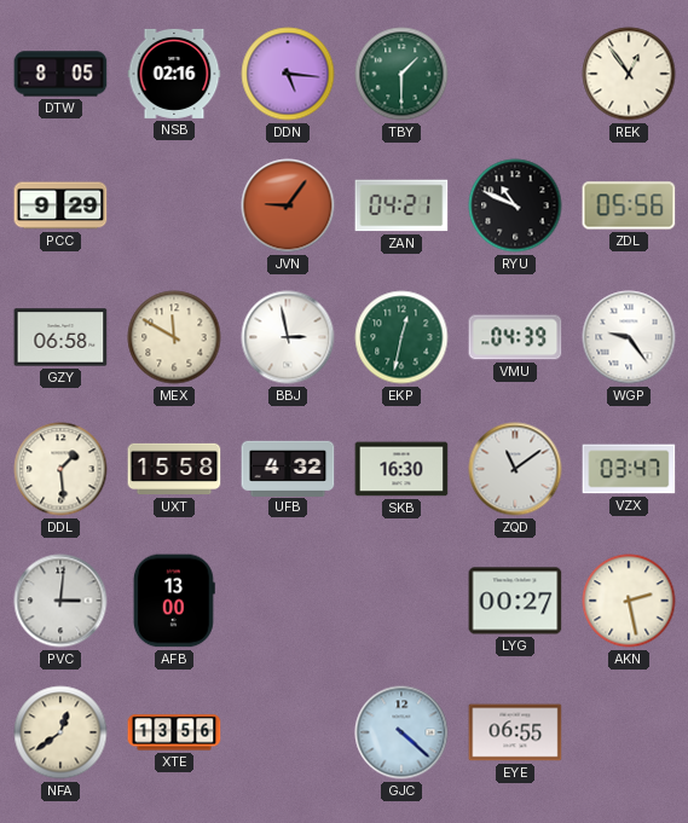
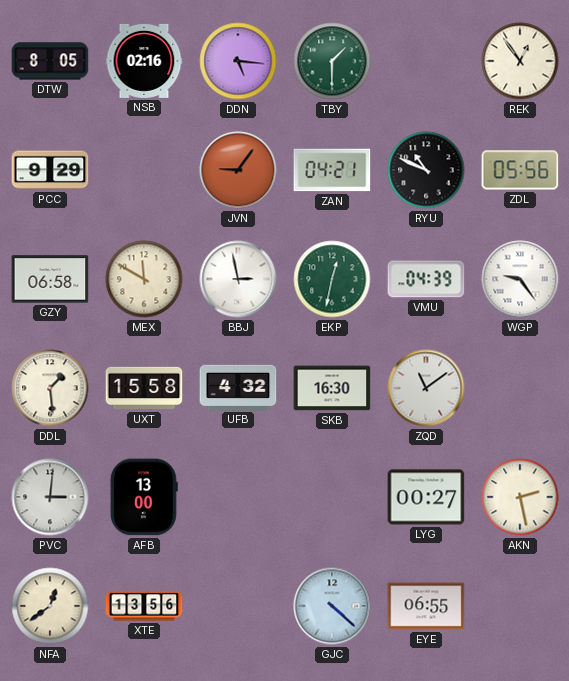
VZX: 03:47 -> none (629, 469)
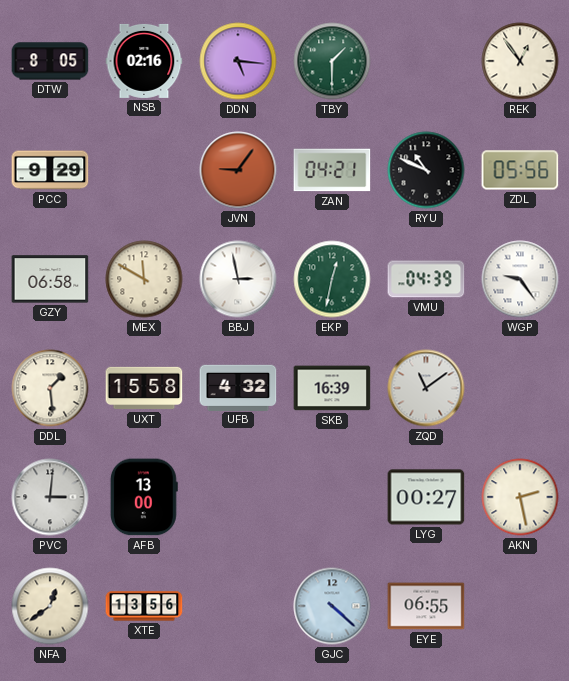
SKB: 16:30 -> 16:39 (332, 388)
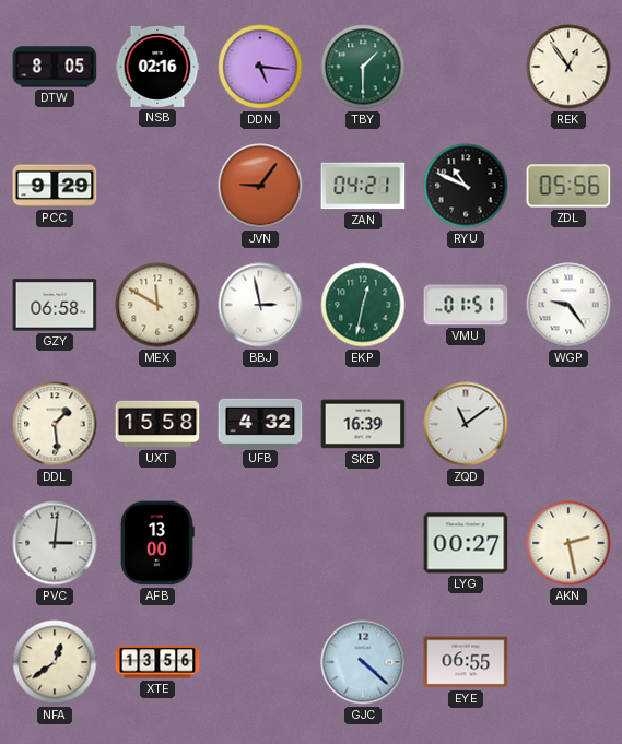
VMU: 04:39 -> 01:51 (466, 305)
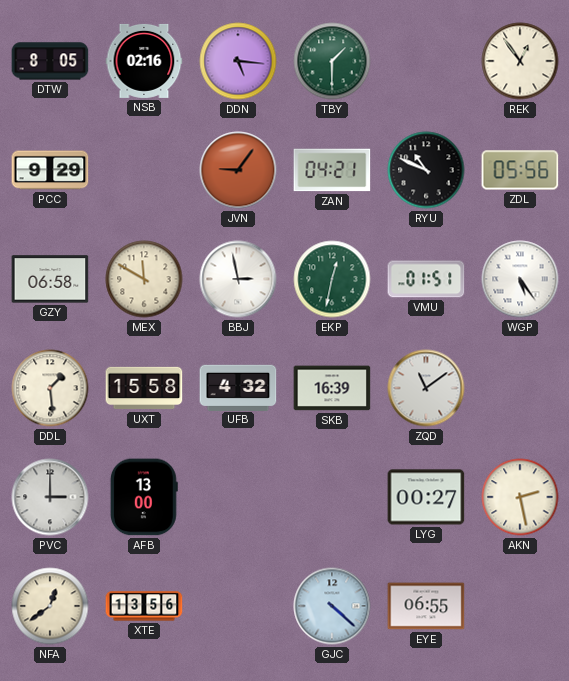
WGP: 9:24 -> 5:24 (520, 279)
PVC: 3:01 -> 3:00 (50, 497)
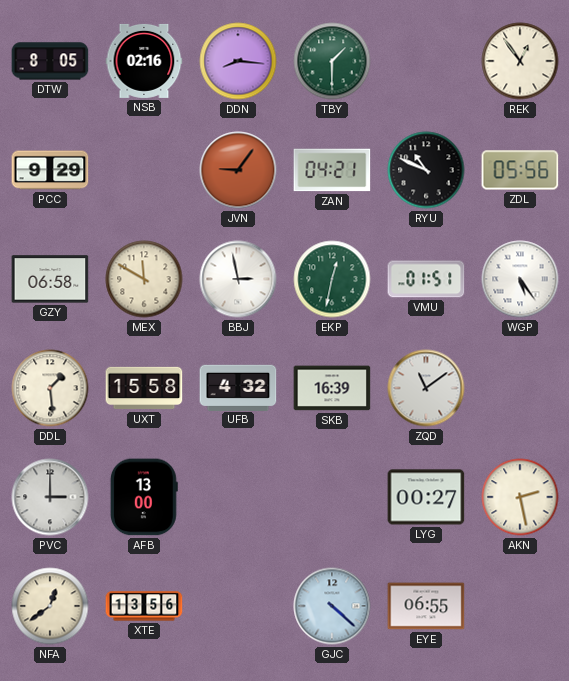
DDN: 5:16 -> 8:16 (238, 61)
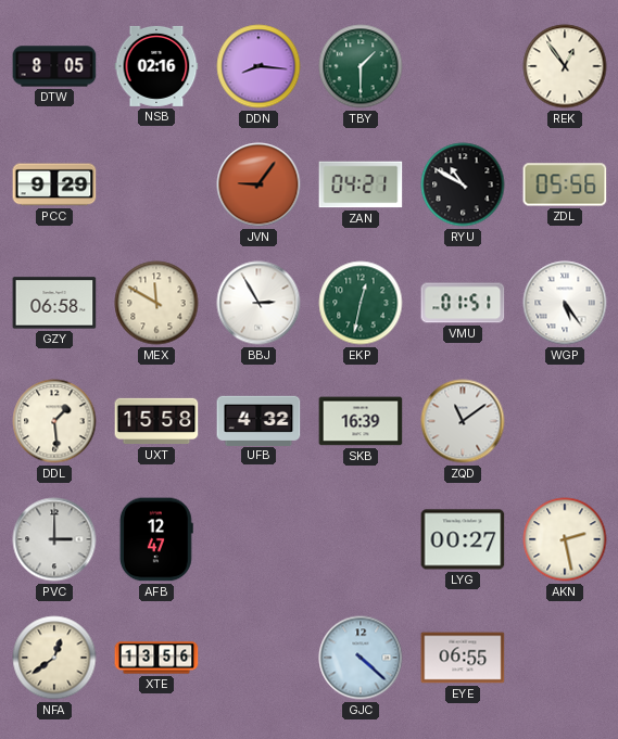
RYU: 10:49 -> 10:50 (463, 184)
BBJ: 2:58 -> 2:55 (258, 303)
AFB: 13:00 -> 12:47 (156, 539)
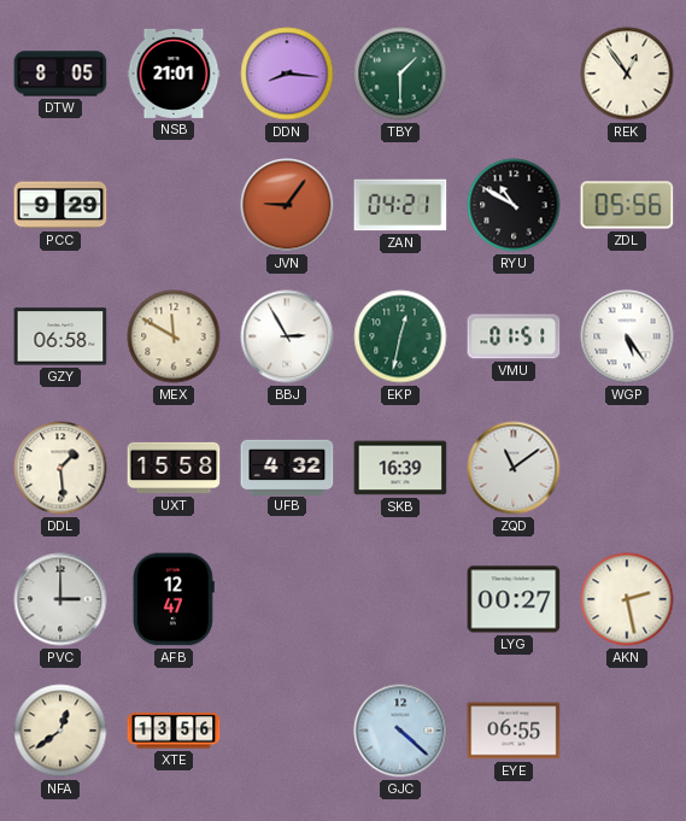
NSB: 02:16 -> 21:01 (174, 74)
